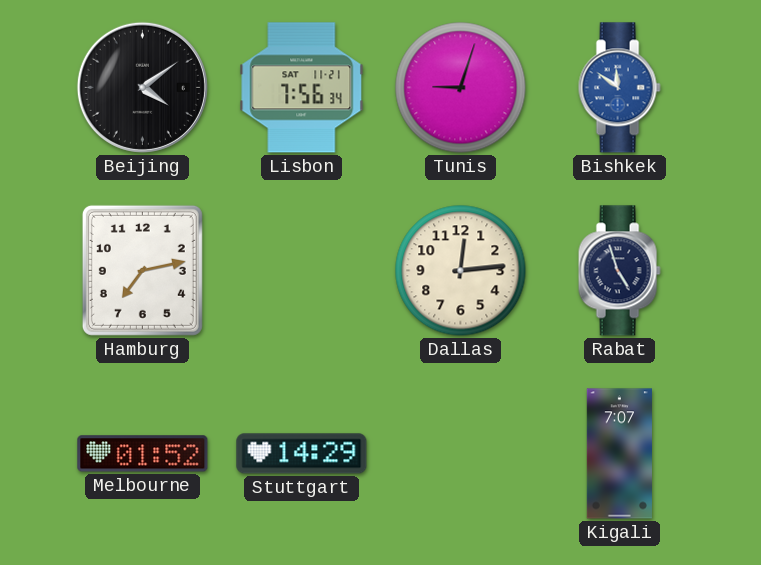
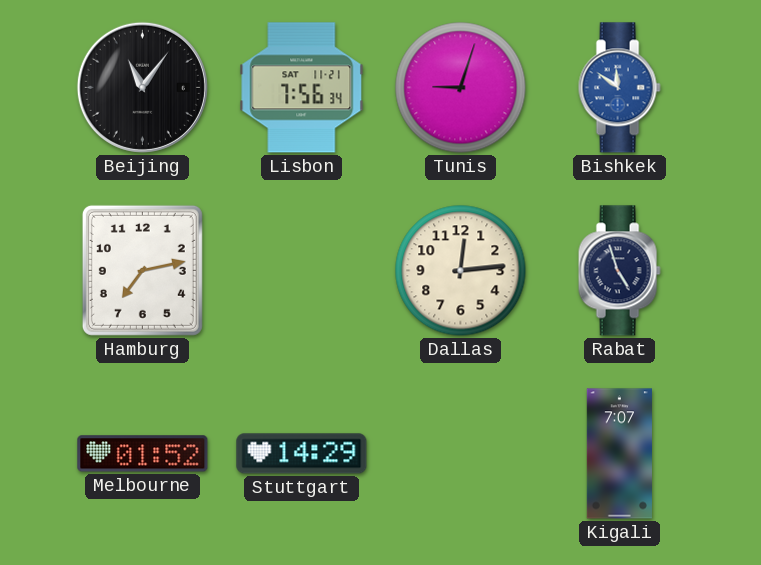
Beijing: 4:09 -> 11:06 (142, 87)
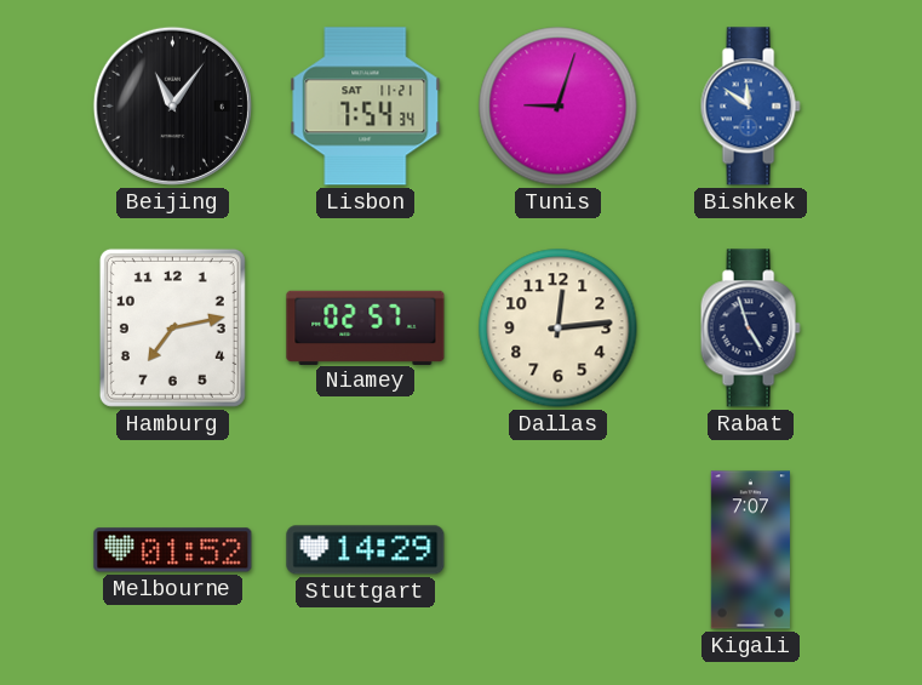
Lisbon: 7:56 -> 7:54 (366, 107)
Niamey: none -> 02:57 (366, 327)
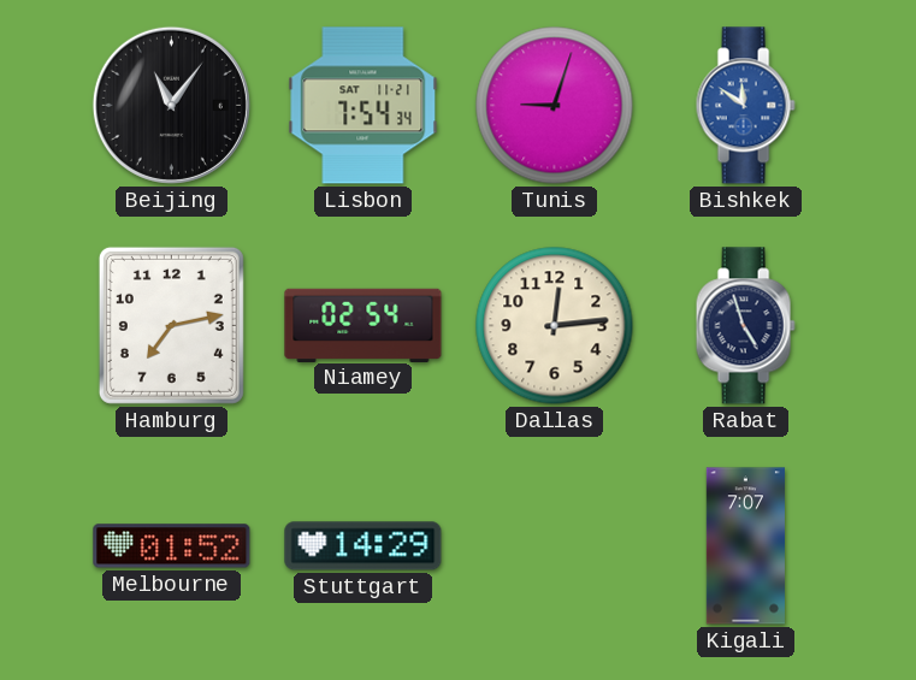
Niamey: 02:57 -> 02:54 (364, 325)
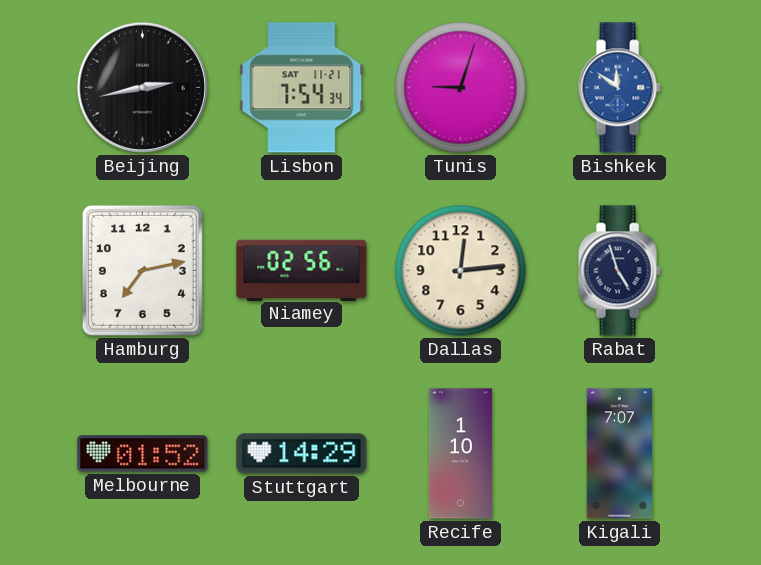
Beijing: 11:06 -> 2:43 (142, 87)
Niamey: 02:54 -> 02:56 (302, 270)
Recife: none -> 1:10 (460, 454)
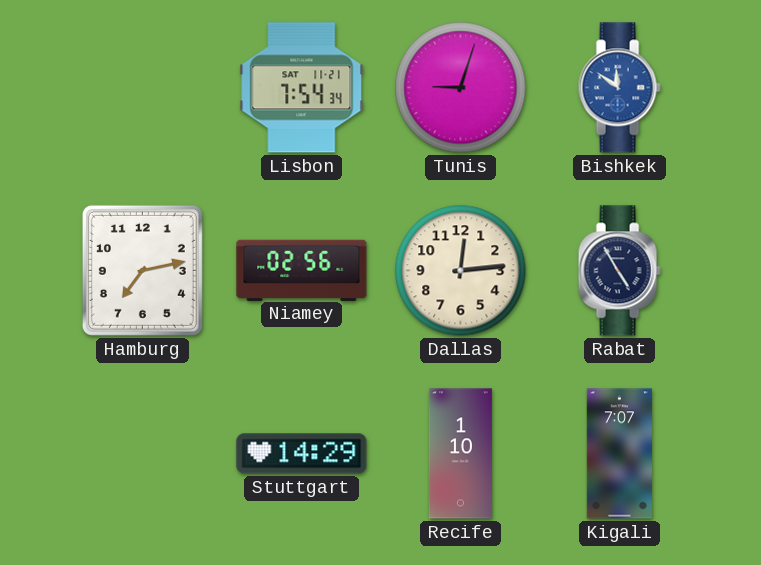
Beijing: 2:43 -> none (142, 87)
Rabat: 4:57 -> 4:55 (619, 271)
Melbourne: 01:52 -> none (143, 454)
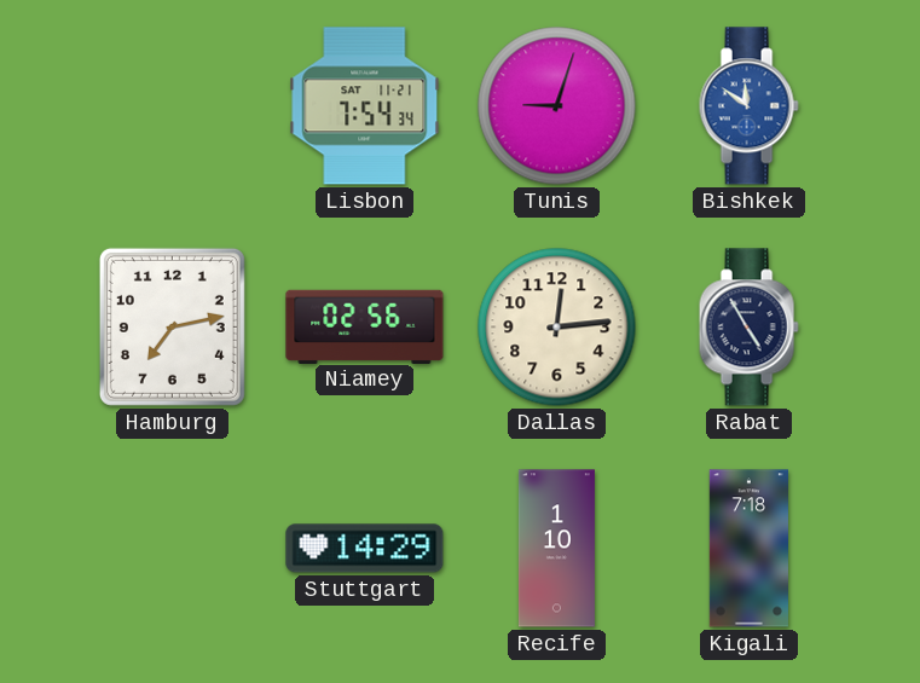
Kigali: 7:07 -> 7:18 (748, 549)
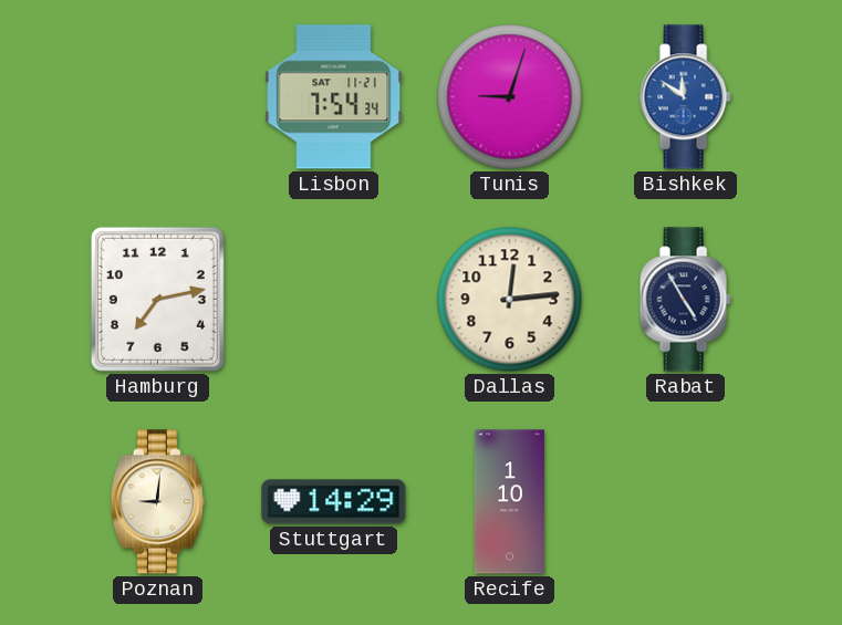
Niamey: 02:56 -> none (365, 326)
Poznan: none -> 9:01 (157, 502)
Kigali: 7:18 -> none (748, 549)
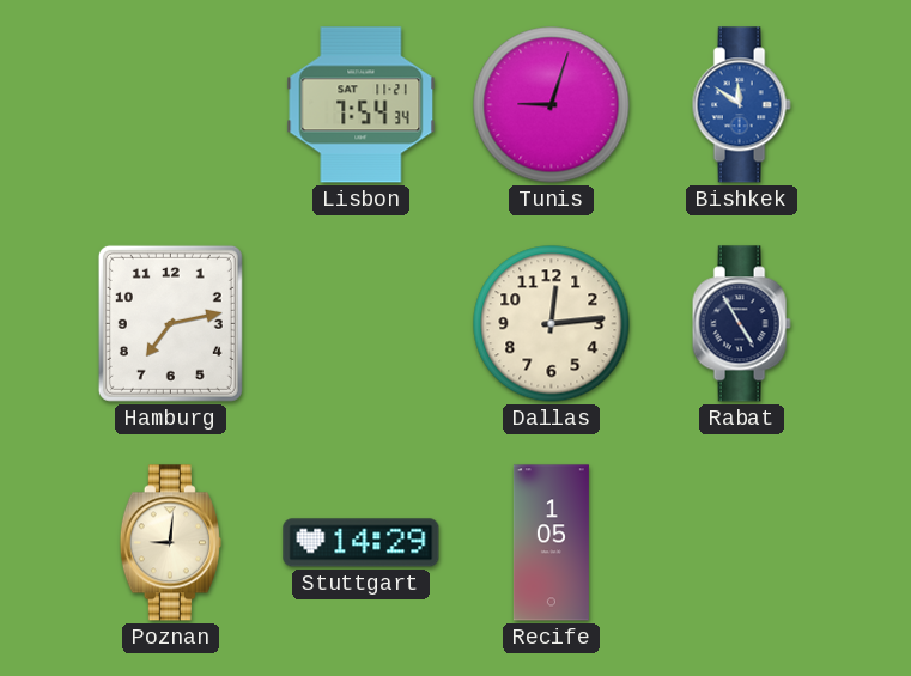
Recife: 1:10 -> 1:05 (551, 543)
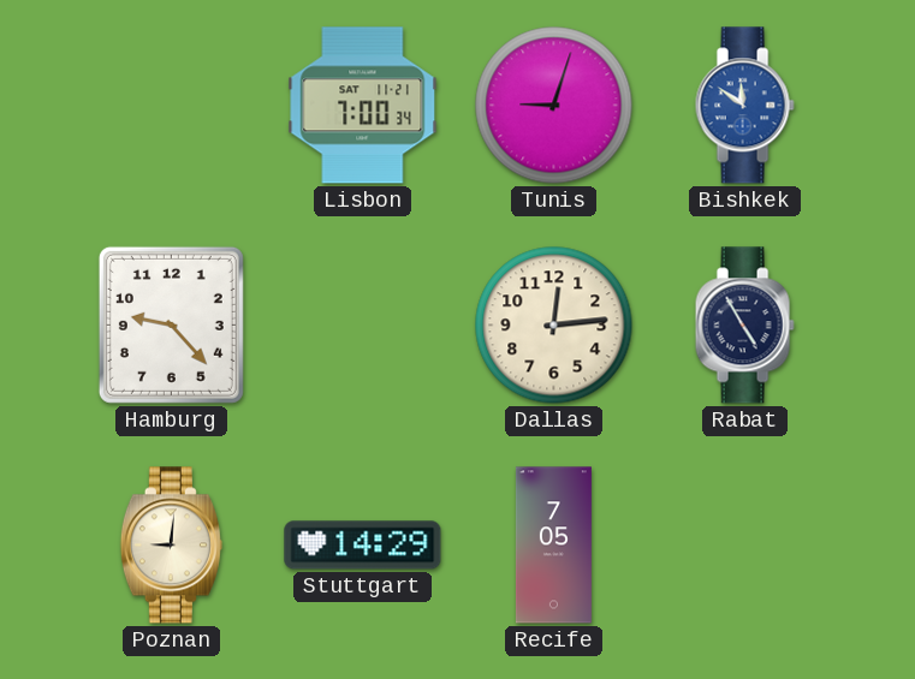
Lisbon: 7:54 -> 7:00 (363, 106)
Hamburg: 7:13 -> 9:23 (171, 324)
Recife: 1:05 -> 7:05 (553, 546)
